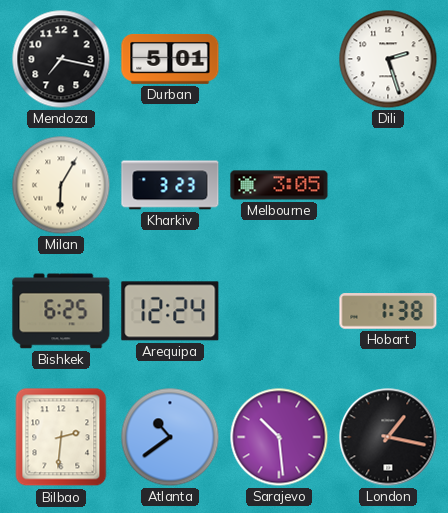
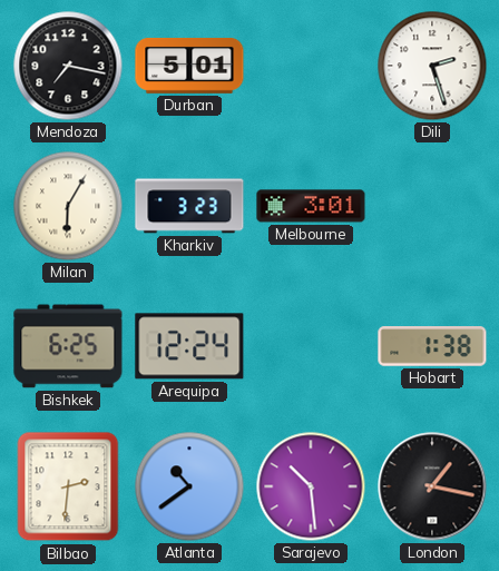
Melbourne: 3:05 -> 3:01 (311, 206)
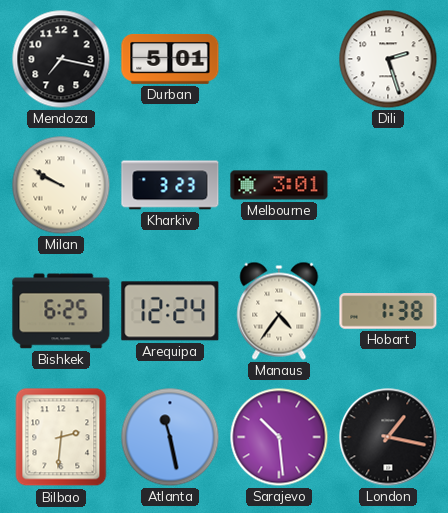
Milan: 6:05 -> 9:50 (61, 185)
Manaus: none -> 4:36 (279, 311)
Atlanta: 10:39 -> 11:28 (170, 437)
